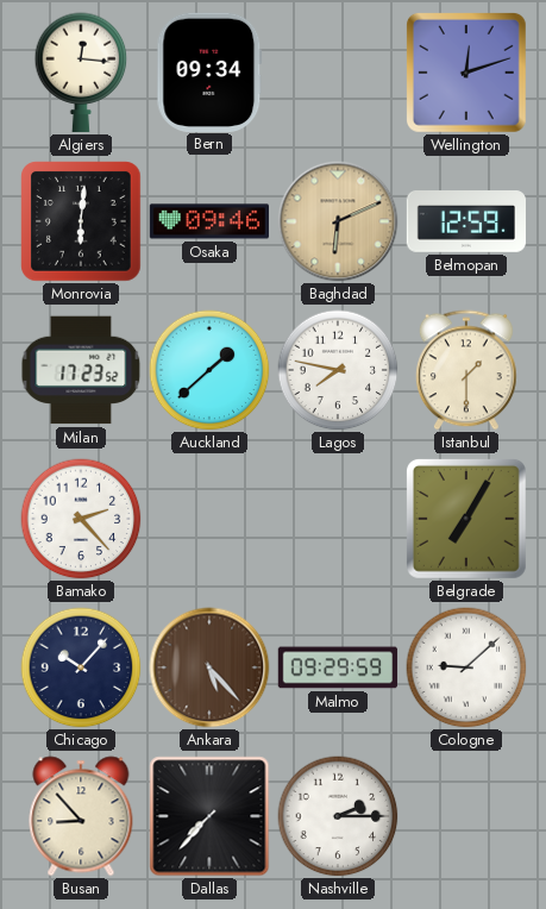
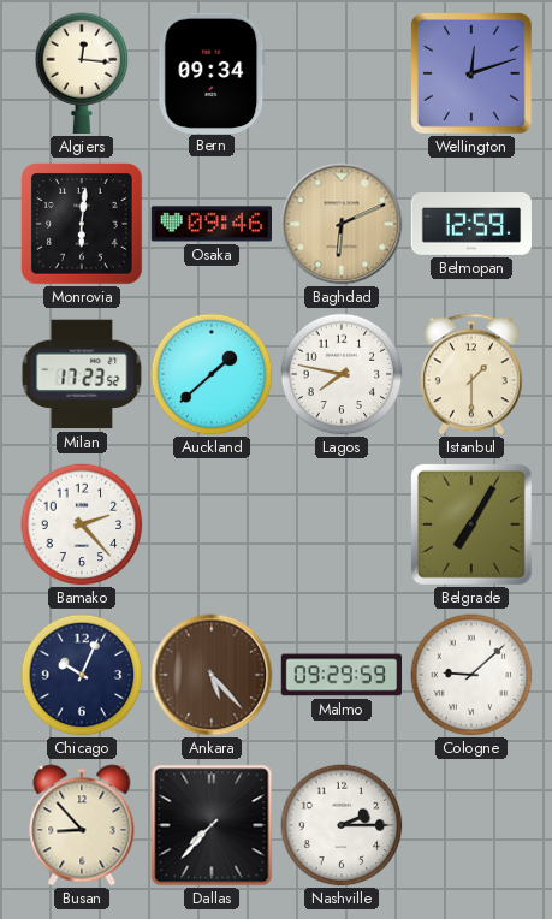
Chicago: 10:07 -> 10:04 (82, 675)
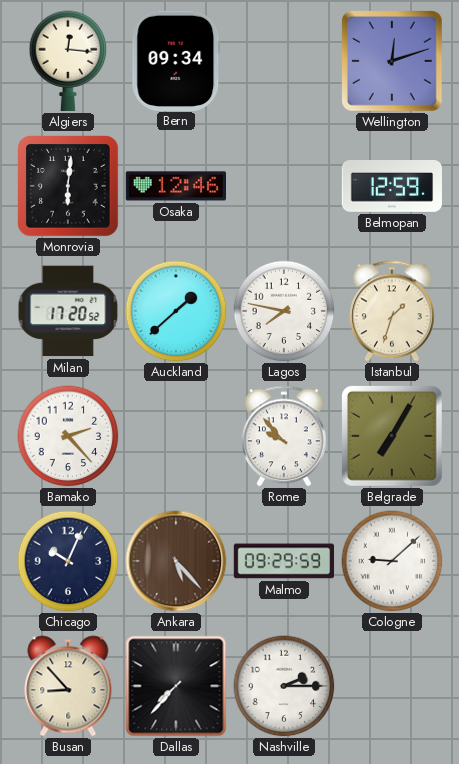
Osaka: 09:46 -> 12:46 (175, 186)
Baghdad: 6:11 -> none (342, 224)
Milan: 17:23 -> 17:20 (68, 311)
Istanbul: 1:30 -> 1:33 (393, 311)
Rome: none -> 9:53 (285, 436)
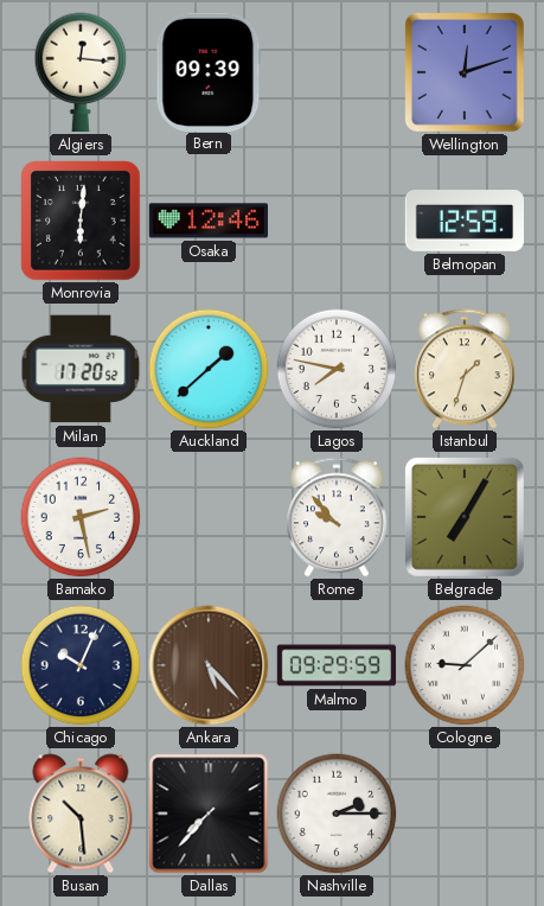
Bern: 09:34 -> 09:39 (209, 71)
Bamako: 2:23 -> 2:28 (81, 517)
Busan: 8:53 -> 10:29 (81, 814)
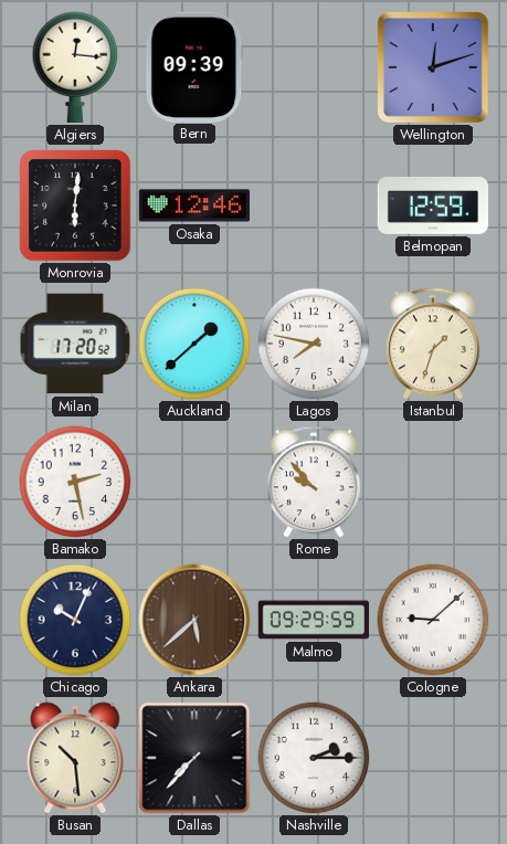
Belgrade: 7:05 -> none (465, 517)
Ankara: 5:23 -> 5:38 (194, 620)
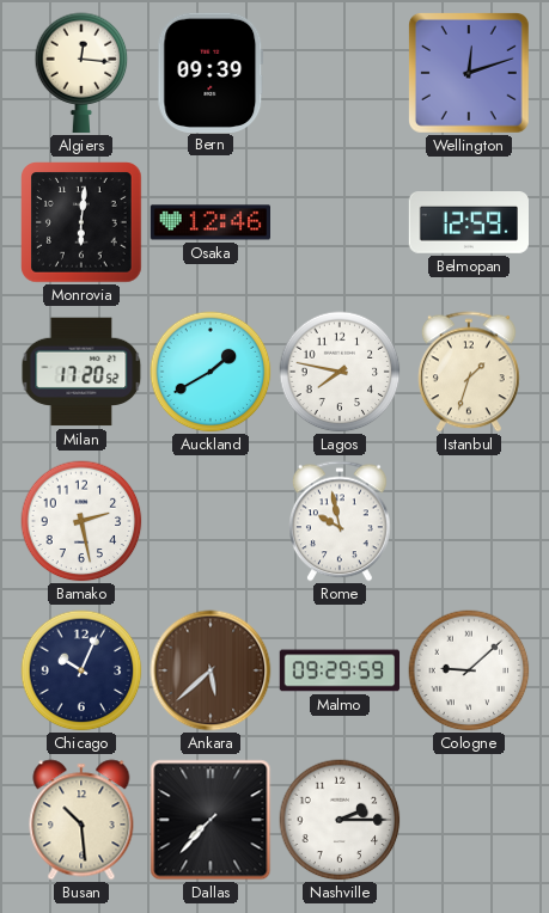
Auckland: 1:38 -> 1:40 (211, 372)
Rome: 9:53 -> 9:58 (341, 521)
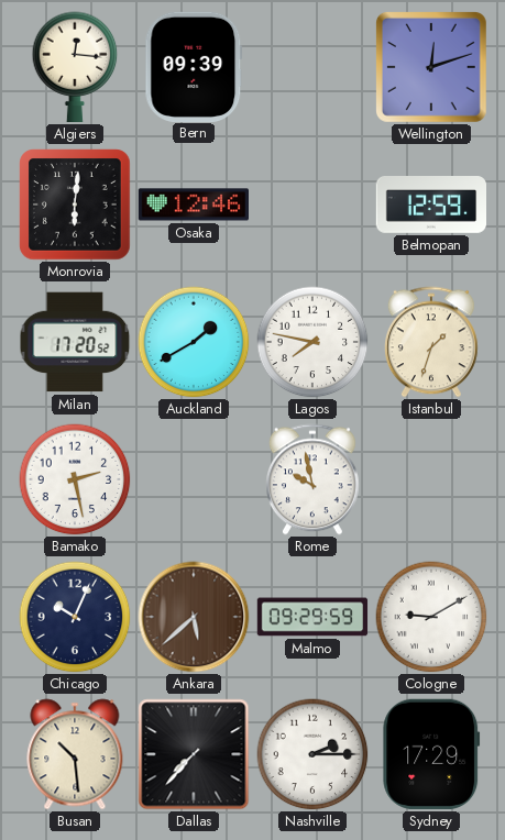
Cologne: 9:08 -> 9:10 (431, 617)
Sydney: none -> 17:29 (431, 754)
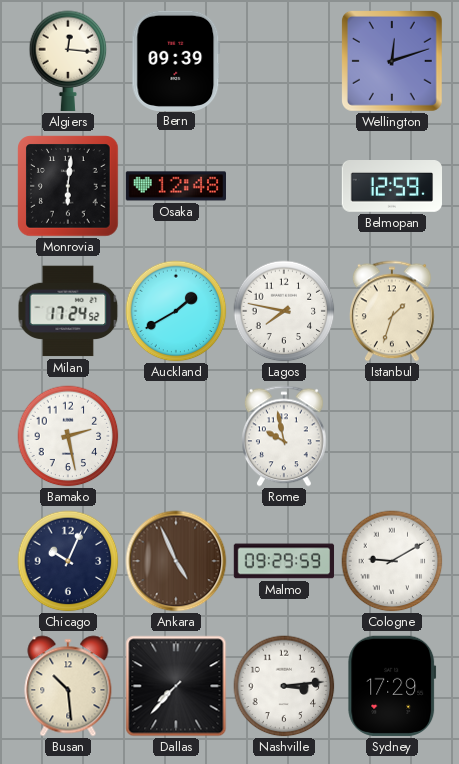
Osaka: 12:46 -> 12:48 (175, 186)
Milan: 17:20 -> 17:24 (68, 311)
Ankara: 5:38 -> 4:56 (176, 561)
Nashville: 2:15 -> 3:14 (284, 686)
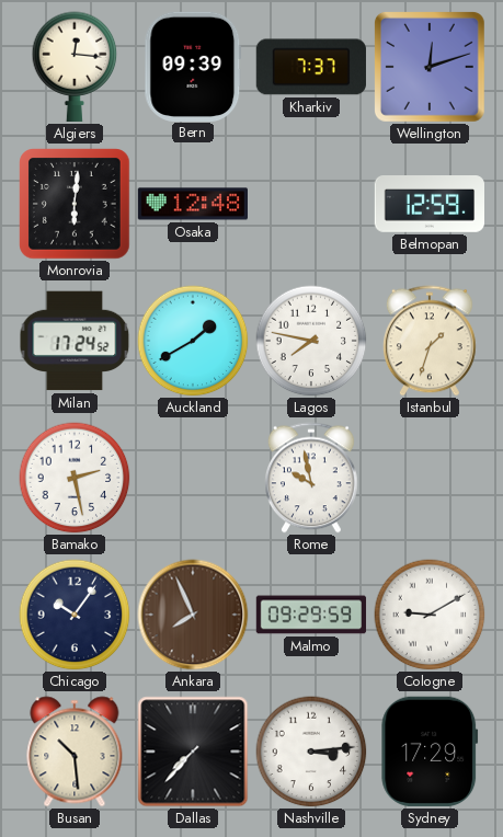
Kharkiv: none -> 7:37 (311, 67)
Chicago: 10:04 -> 10:06 (75, 615)
Ankara: 4:56 -> 7:56 (193, 615)
